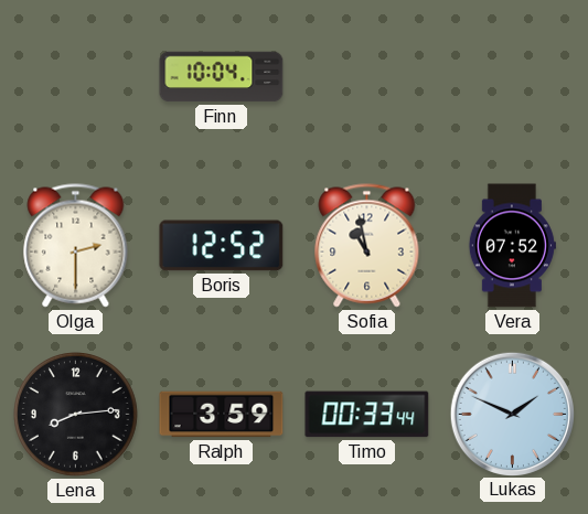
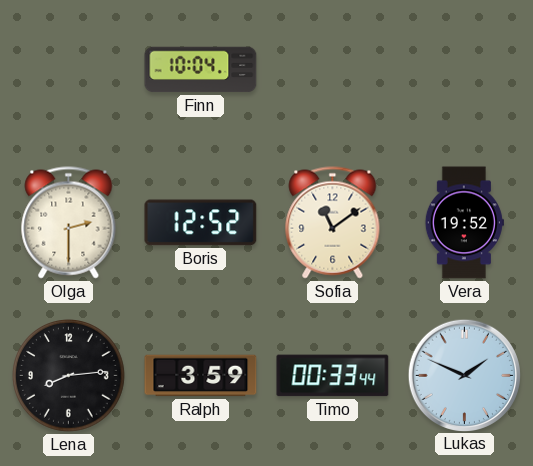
Sofia: 10:58 -> 11:09 (333, 223)
Vera: 07:52 -> 19:52 (464, 223)
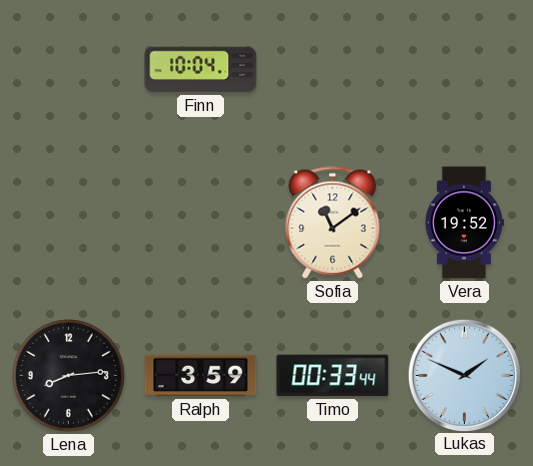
Olga: 2:30 -> none (69, 223)
Boris: 12:52 -> none (201, 223)
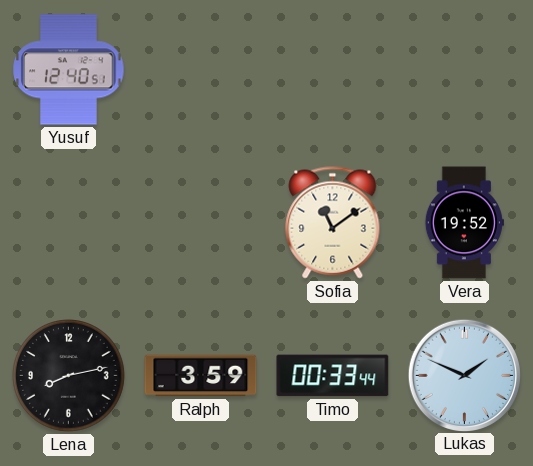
Yusuf: none -> 12:40 (69, 70)
Finn: 10:04 -> none (201, 70)
Lena: 8:14 -> 8:13 (69, 376)
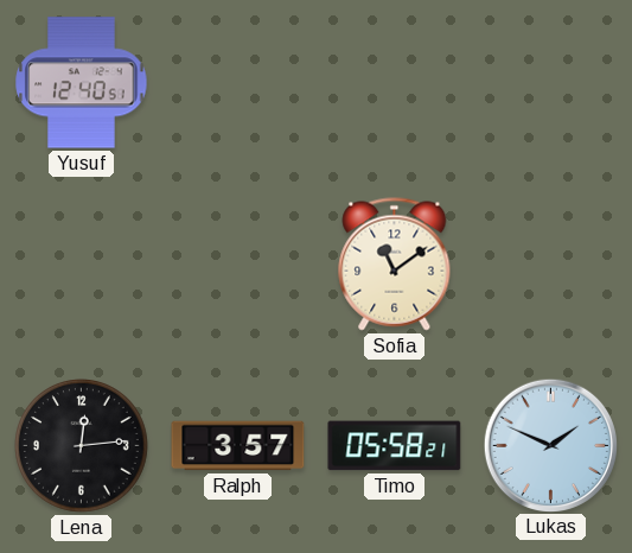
Vera: 19:52 -> none (464, 223)
Lena: 8:13 -> 12:14 (82, 446)
Ralph: 3:59 -> 3:57 (238, 446)
Timo: 00:33 -> 05:58 (395, 446)
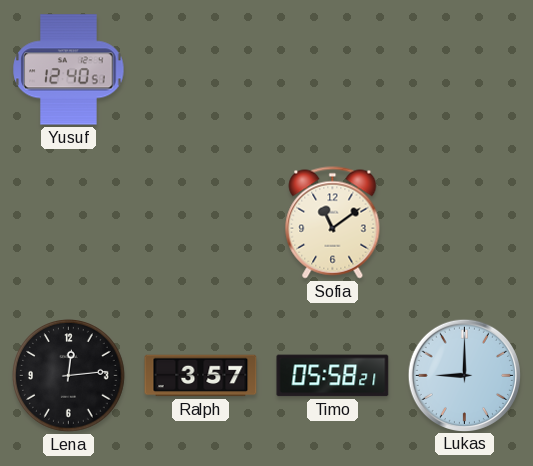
Lukas: 1:49 -> 9:00 (464, 375)
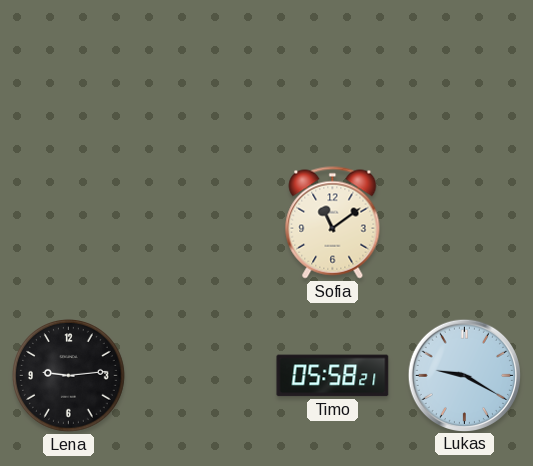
Yusuf: 12:40 -> none (69, 70)
Lena: 12:14 -> 9:14 (69, 376)
Ralph: 3:57 -> none (201, 376)
Lukas: 9:00 -> 9:20 (464, 375)
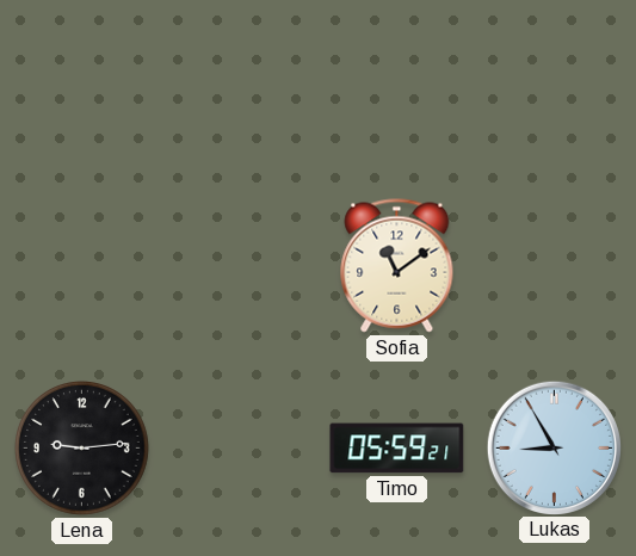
Timo: 05:58 -> 05:59 (397, 449)
Lukas: 9:20 -> 8:55 (554, 447)
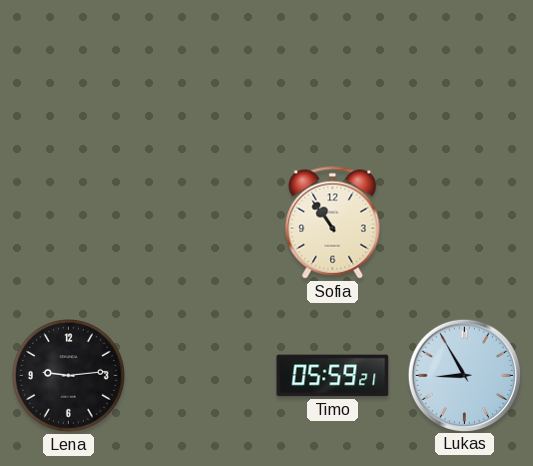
Sofia: 11:09 -> 10:54 (333, 223)
